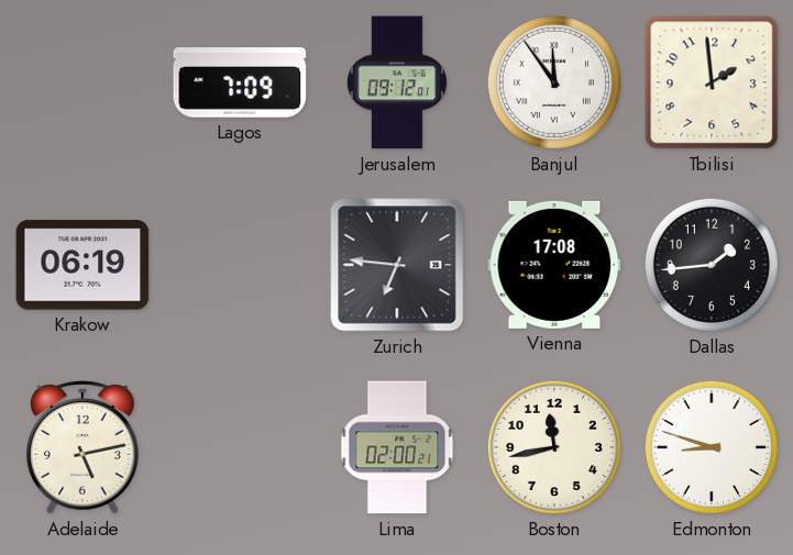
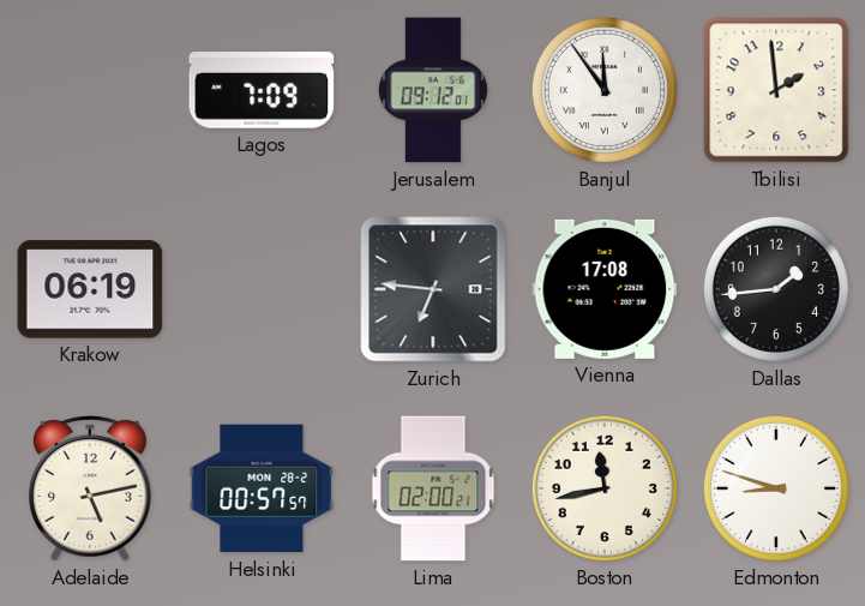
Helsinki: none -> 00:57 (262, 488)
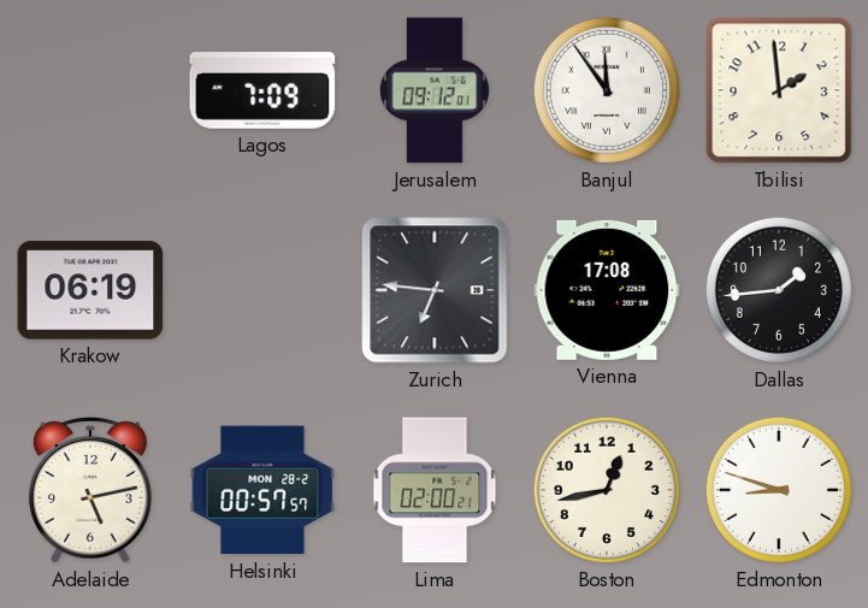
Boston: 11:43 -> 12:43 (607, 490)
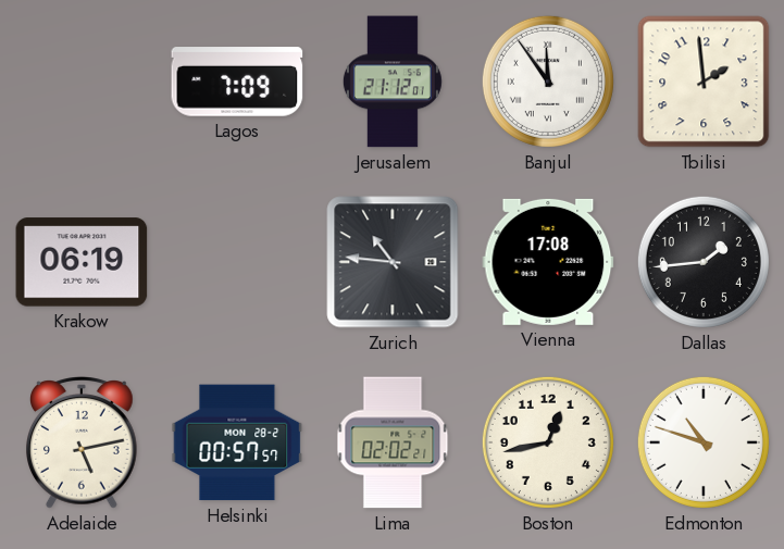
Jerusalem: 09:12 -> 21:12 (393, 82)
Zurich: 6:46 -> 10:46 (393, 262)
Lima: 02:00 -> 02:02 (393, 442)
Edmonton: 8:48 -> 10:48 (704, 442)
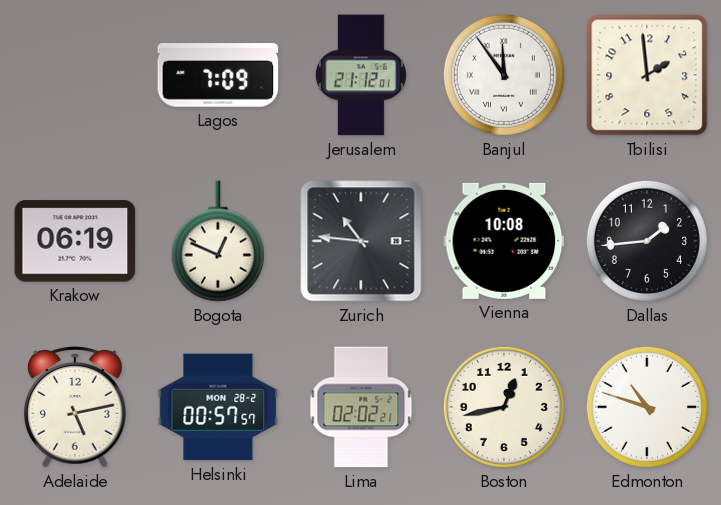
Bogota: none -> 12:49 (218, 241)
Vienna: 17:08 -> 10:08 (504, 241)
